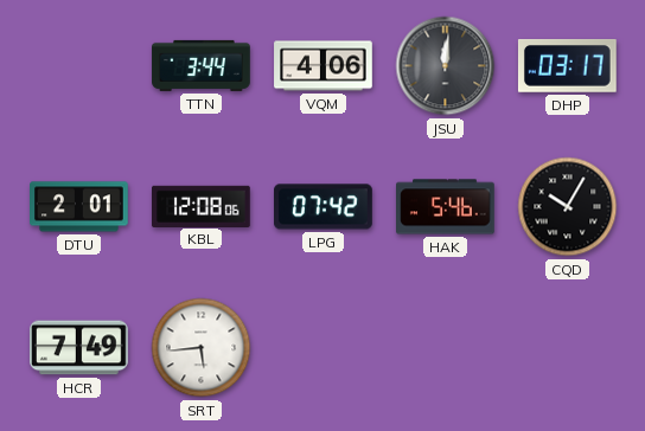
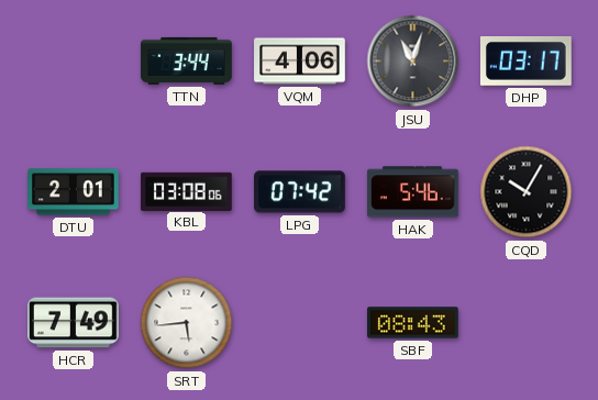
JSU: 12:01 -> 11:03 (413, 62)
KBL: 12:08 -> 03:08 (187, 191)
SBF: none -> 08:43 (413, 323)
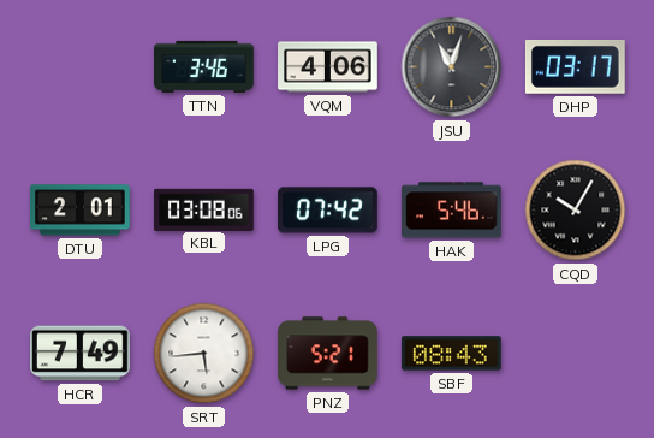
TTN: 3:44 -> 3:46 (204, 66)
PNZ: none -> 5:21 (328, 354)
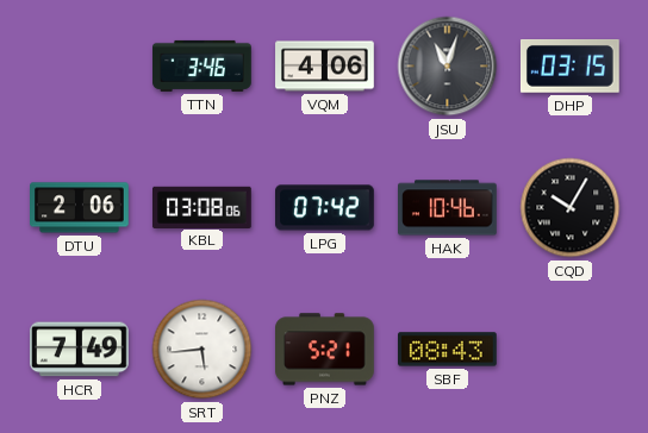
DHP: 03:17 -> 03:15 (569, 67)
DTU: 2:01 -> 2:06 (80, 208)
HAK: 5:46 -> 10:46 (448, 208)
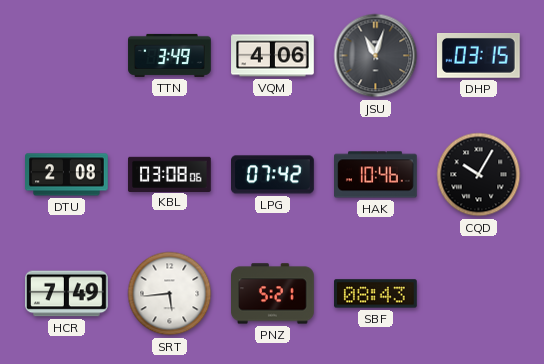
TTN: 3:46 -> 3:49 (170, 55)
DTU: 2:06 -> 2:08 (67, 175)
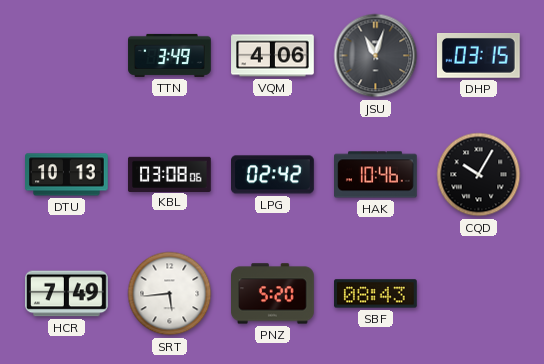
DTU: 2:08 -> 10:13 (67, 175)
LPG: 07:42 -> 02:42 (273, 175)
PNZ: 5:21 -> 5:20 (273, 294)
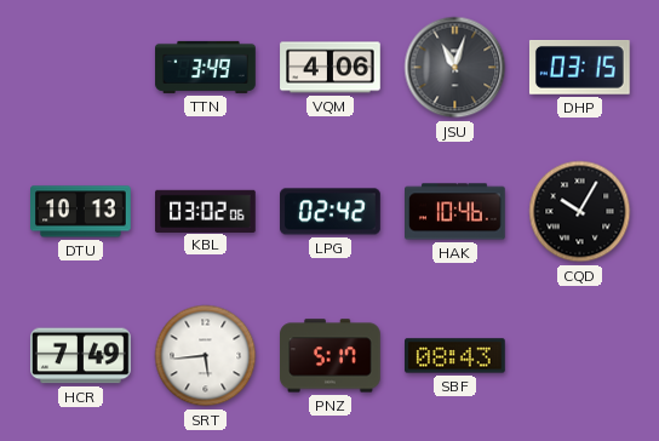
KBL: 03:08 -> 03:02 (206, 211)
PNZ: 5:20 -> 5:17 (331, 356)
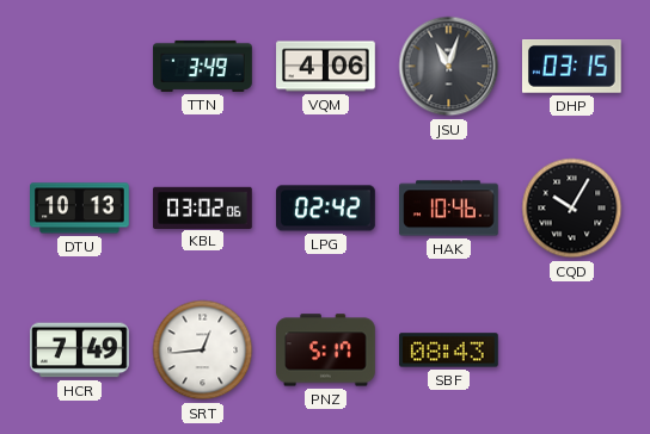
SRT: 5:44 -> 12:44 (203, 351)
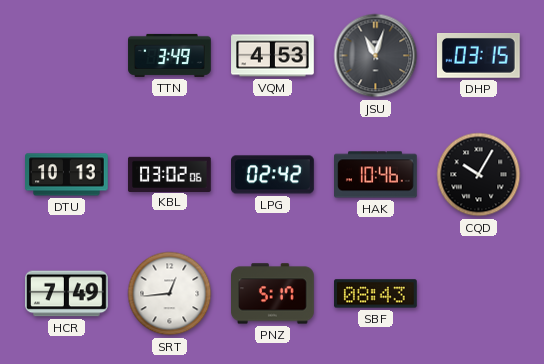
VQM: 4:06 -> 4:53 (273, 56)
